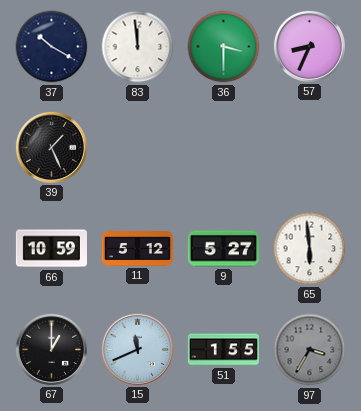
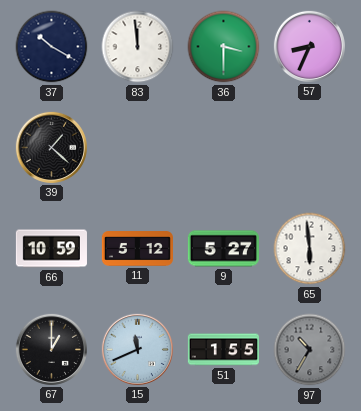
39: 1:26 -> 1:22 (51, 147)
97: 3:35 -> 10:35 (310, 350)
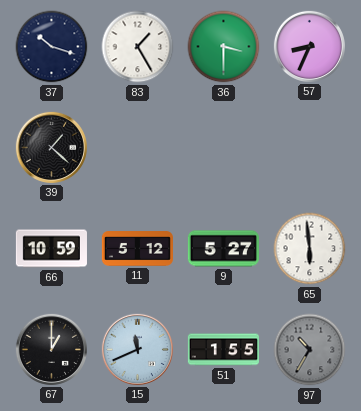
37: 10:20 -> 10:18 (52, 47)
83: 11:59 -> 1:25 (138, 47)
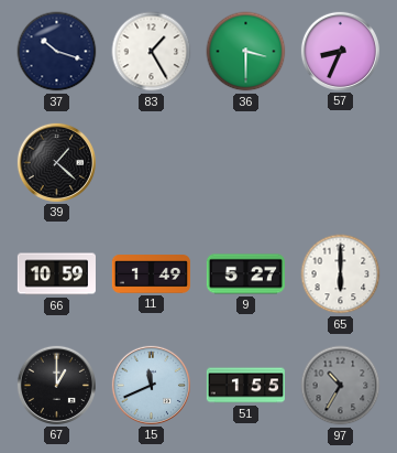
11: 5:12 -> 1:49 (151, 274)
65: 5:59 -> 6:00 (341, 274)
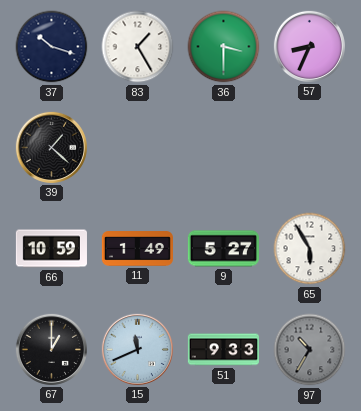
65: 6:00 -> 5:55 (310, 249)
51: 1:55 -> 9:33 (223, 350)
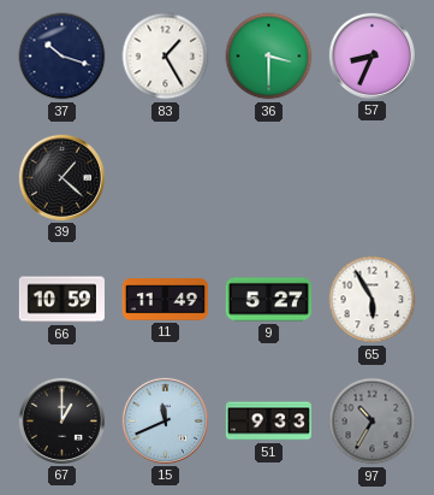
11: 1:49 -> 11:49 (165, 300)
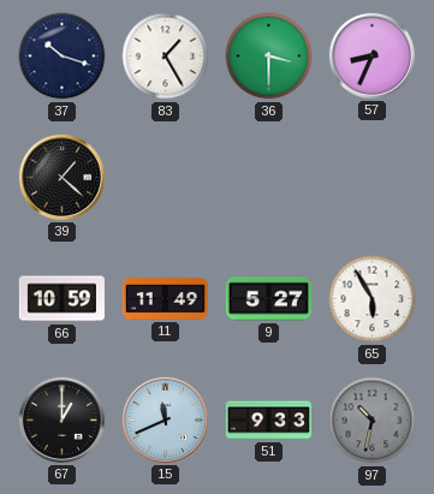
97: 10:35 -> 10:32 (373, 421)
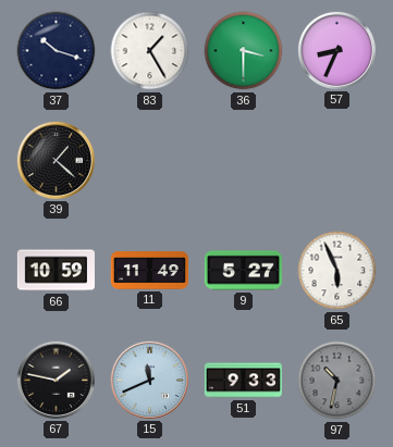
65: 5:55 -> 5:56 (337, 271)
67: 1:00 -> 1:47 (56, 380)
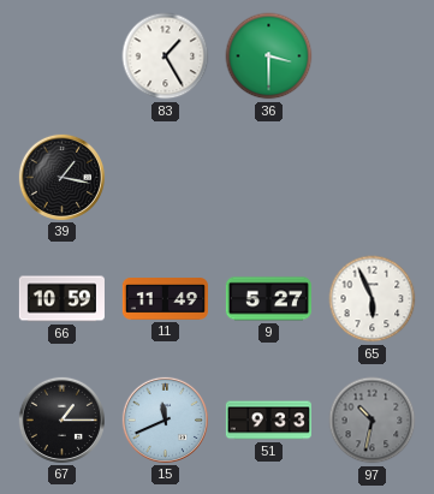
37: 10:18 -> none (57, 51)
57: 8:34 -> none (336, 50)
39: 1:22 -> 1:17 (61, 177)
67: 1:47 -> 1:15 (61, 419)
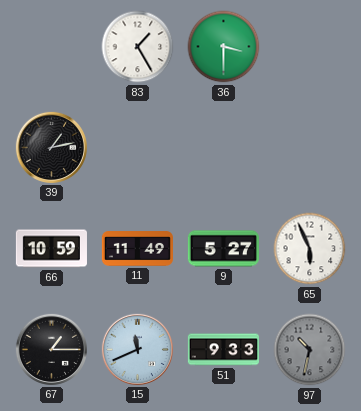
39: 1:17 -> 1:13 (51, 147)
